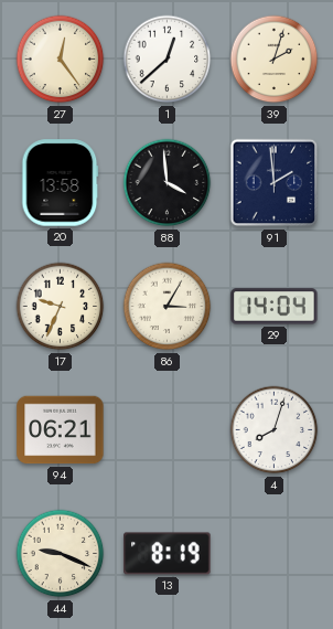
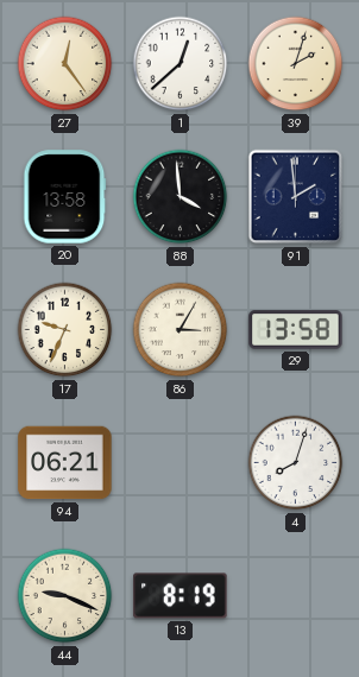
29: 14:04 -> 13:58 (296, 330)
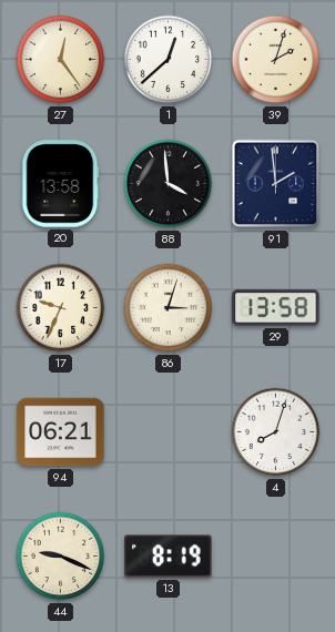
86: 3:05 -> 3:03 (169, 308)
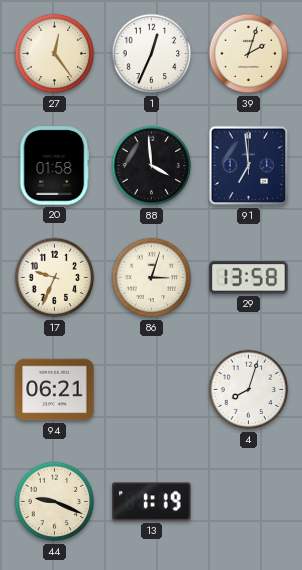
1: 12:38 -> 12:34 (152, 54)
20: 13:58 -> 01:58 (55, 166)
91: 1:59 -> 6:59 (249, 166)
13: 8:19 -> 1:19 (152, 502)
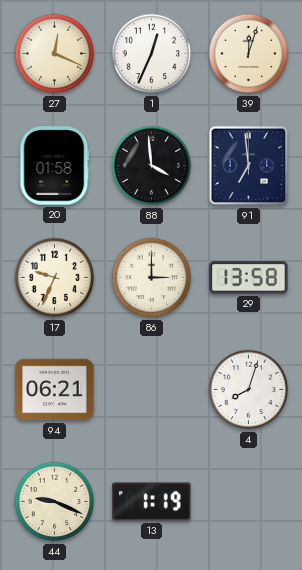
27: 12:24 -> 12:19 (55, 54)
39: 2:03 -> 12:03 (249, 54)
86: 3:03 -> 3:00 (152, 278)
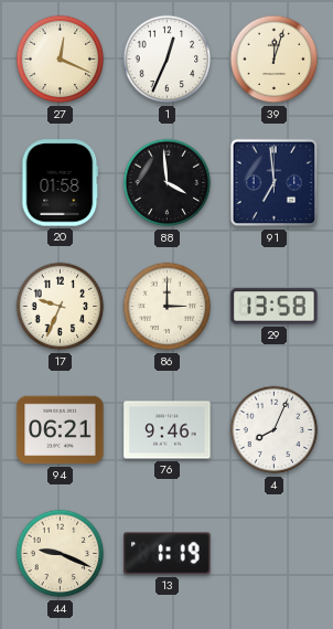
76: none -> 9:46 (168, 430)
4: 8:03 -> 8:04 (275, 430)
